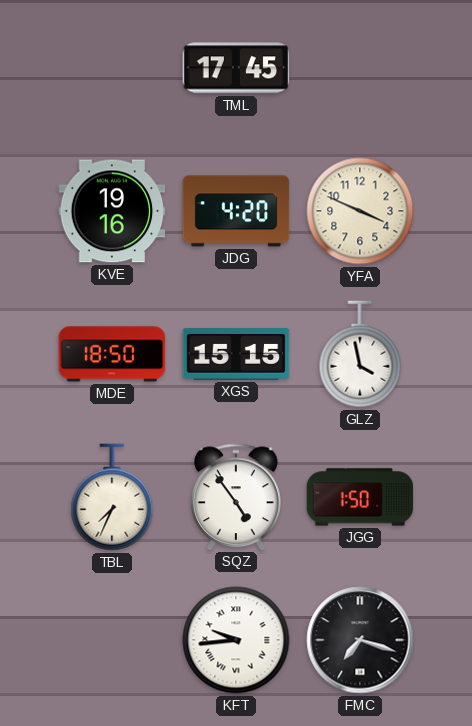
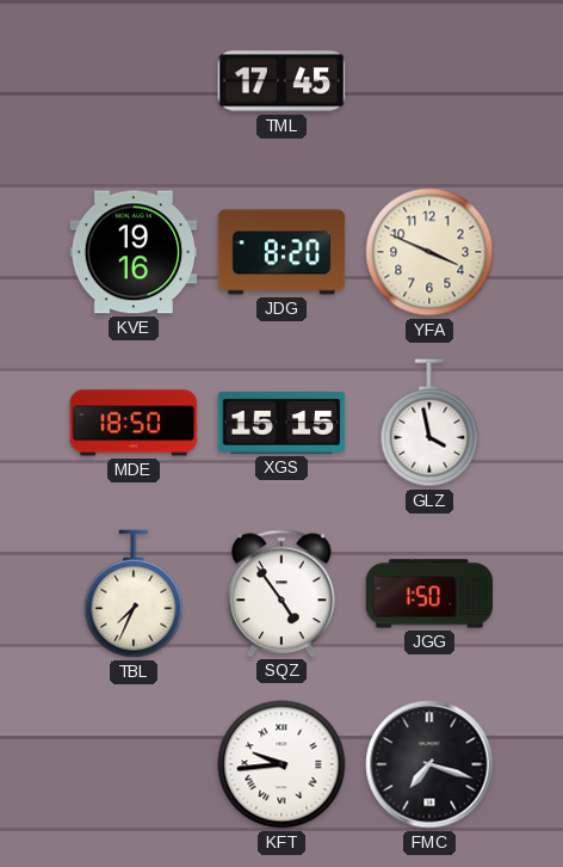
JDG: 4:20 -> 8:20 (281, 252)
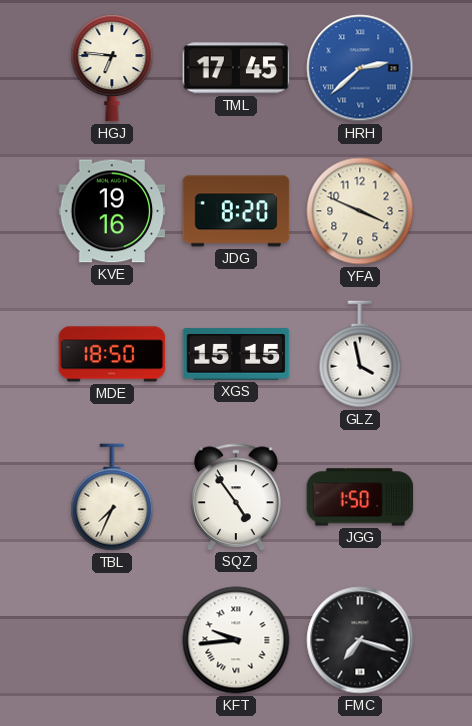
HGJ: none -> 6:46 (112, 68)
HRH: none -> 2:38 (360, 68)
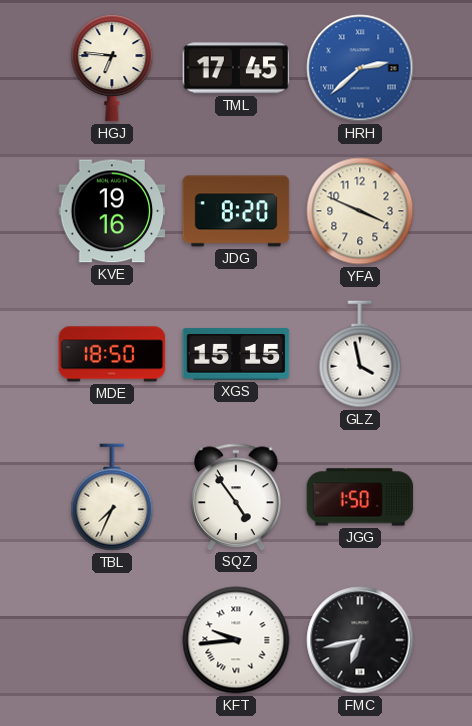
FMC: 7:18 -> 6:43 (360, 640)
